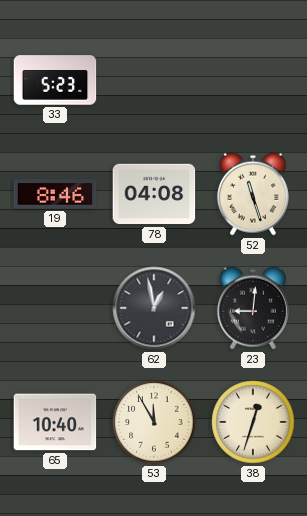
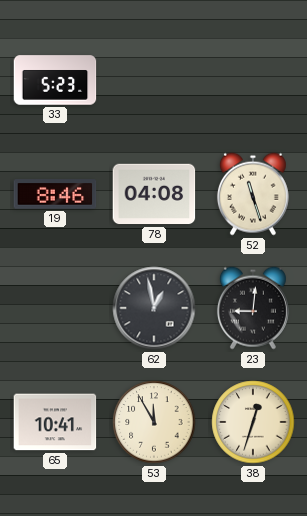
65: 10:40 -> 10:41 (55, 422)
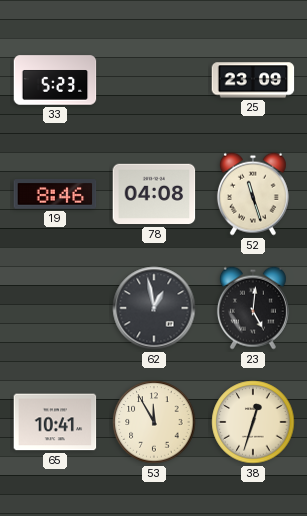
25: none -> 23:09 (253, 80)
23: 9:01 -> 5:01 (253, 308)
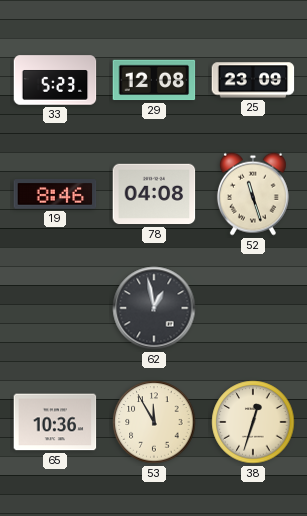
29: none -> 12:08 (154, 80)
23: 5:01 -> none (253, 308)
65: 10:41 -> 10:36 (55, 422)
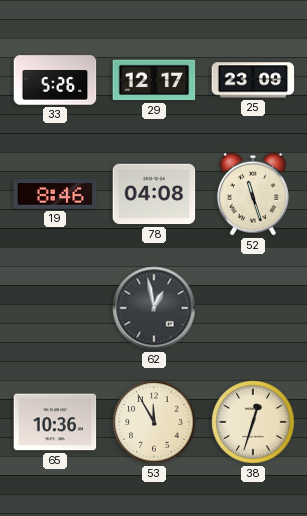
33: 5:23 -> 5:26 (55, 80)
29: 12:08 -> 12:17 (154, 80)
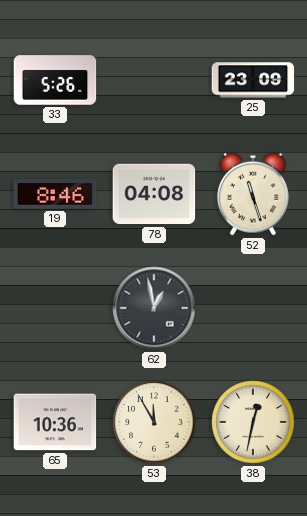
29: 12:17 -> none (154, 80)
38: 12:33 -> 12:32 (253, 422)
